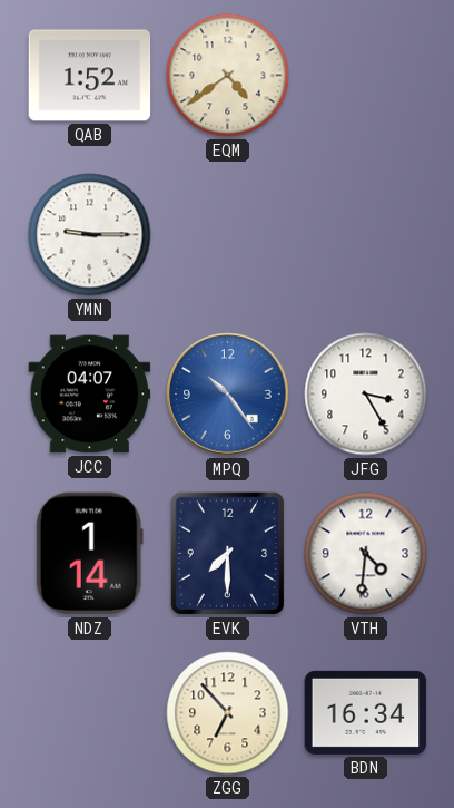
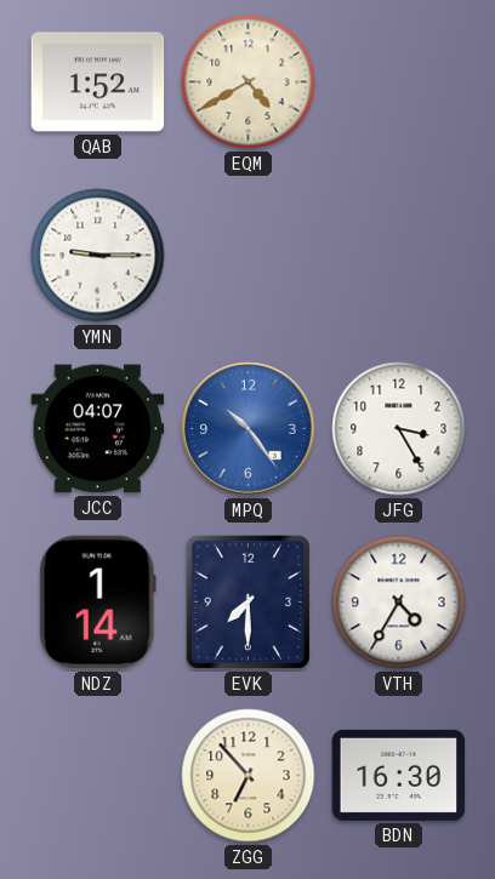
EQM: 4:39 -> 4:40 (249, 82)
VTH: 4:31 -> 4:35 (399, 603)
BDN: 16:34 -> 16:30 (399, 775)
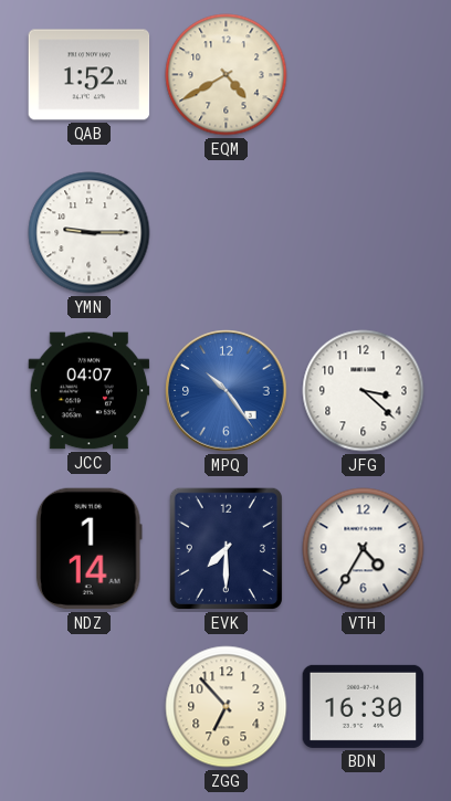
JFG: 3:25 -> 3:22 (364, 391)
